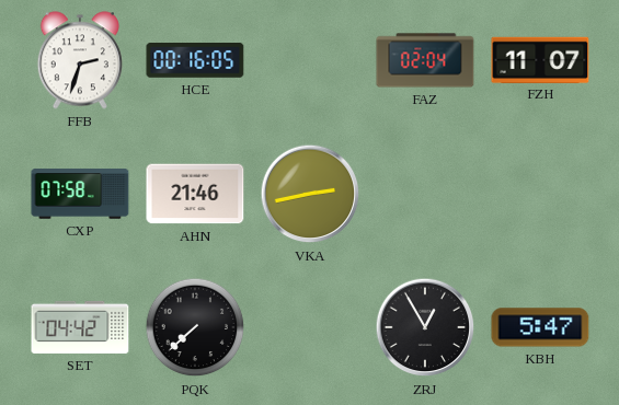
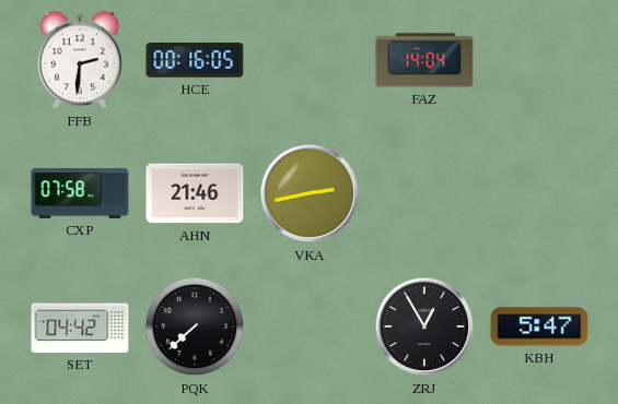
FFB: 2:33 -> 2:31 (80, 60)
FAZ: 02:04 -> 14:04 (424, 60)
FZH: 11:07 -> none (540, 59)
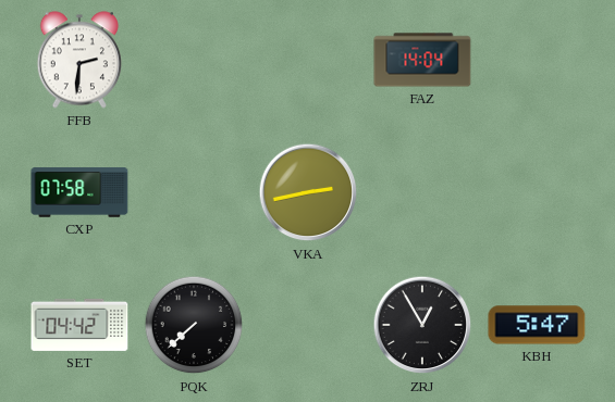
HCE: 00:16 -> none (195, 61)
AHN: 21:46 -> none (195, 193)
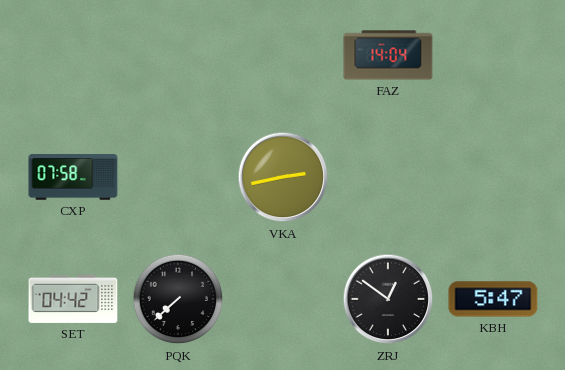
FFB: 2:31 -> none (79, 60)
ZRJ: 12:55 -> 12:51 (388, 299)
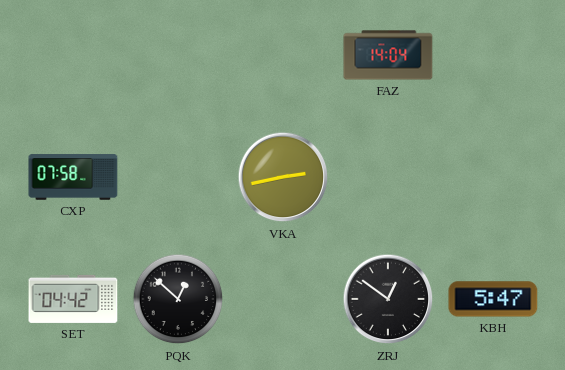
PQK: 7:38 -> 12:52 (178, 299)
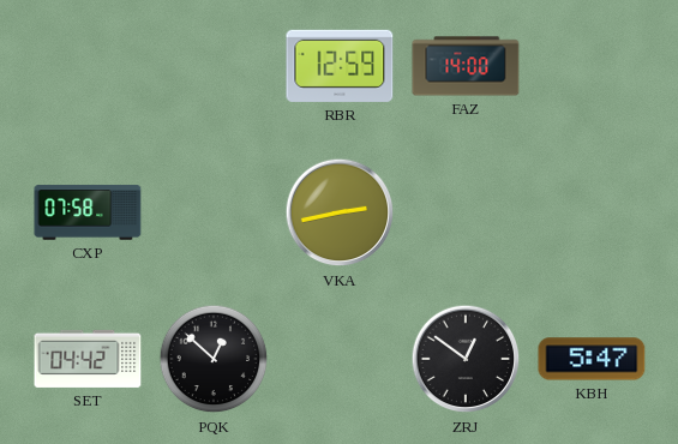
RBR: none -> 12:59 (340, 66)
FAZ: 14:04 -> 14:00 (466, 66)
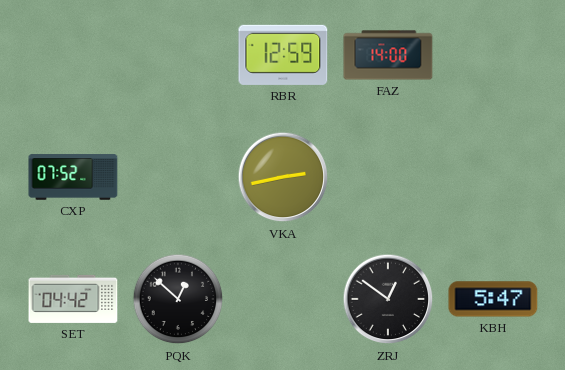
CXP: 07:58 -> 07:52 (73, 177)
